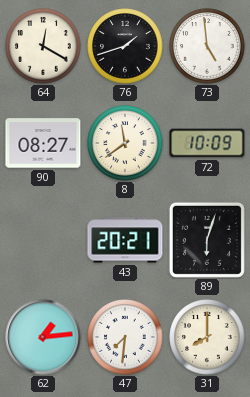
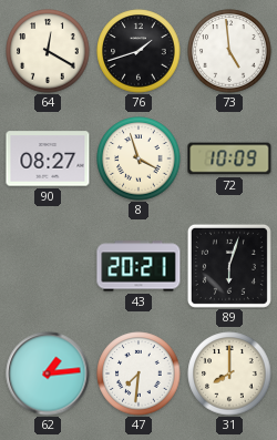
8: 11:39 -> 3:57 (138, 158)
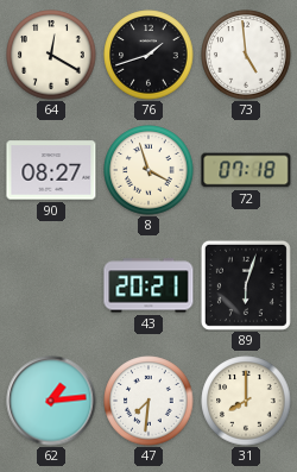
72: 10:09 -> 07:18 (246, 170)
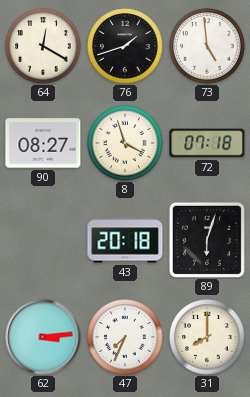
43: 20:21 -> 20:18 (125, 240)
62: 1:14 -> 3:14 (43, 337)
47: 7:31 -> 7:34 (125, 337)
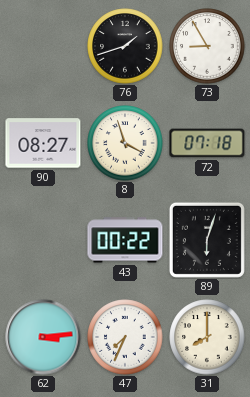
64: 12:20 -> none (43, 46)
73: 4:59 -> 8:55 (207, 46)
43: 20:18 -> 00:22 (125, 240)
